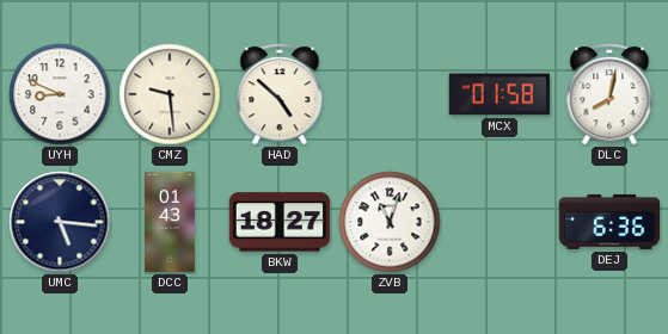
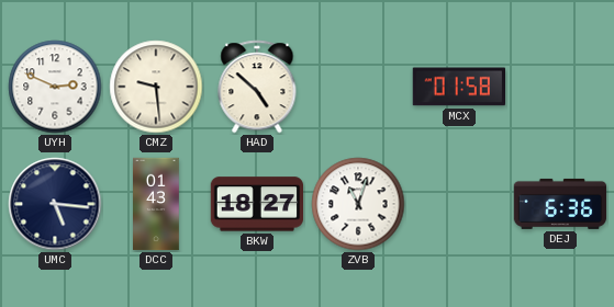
UYH: 8:49 -> 2:49 (55, 87)
DLC: 8:02 -> none (609, 94)
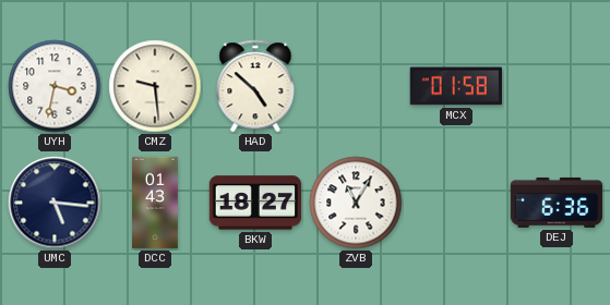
UYH: 2:49 -> 3:32 (55, 86)
ZVB: 11:03 -> 11:05 (356, 203)
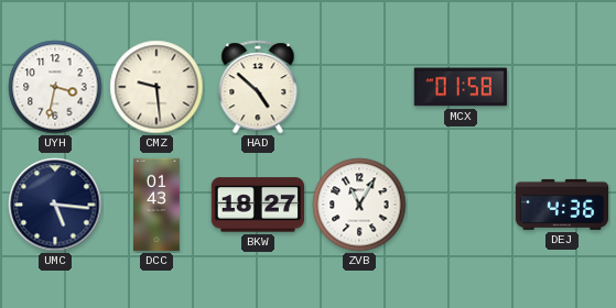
DEJ: 6:36 -> 4:36 (562, 205)
